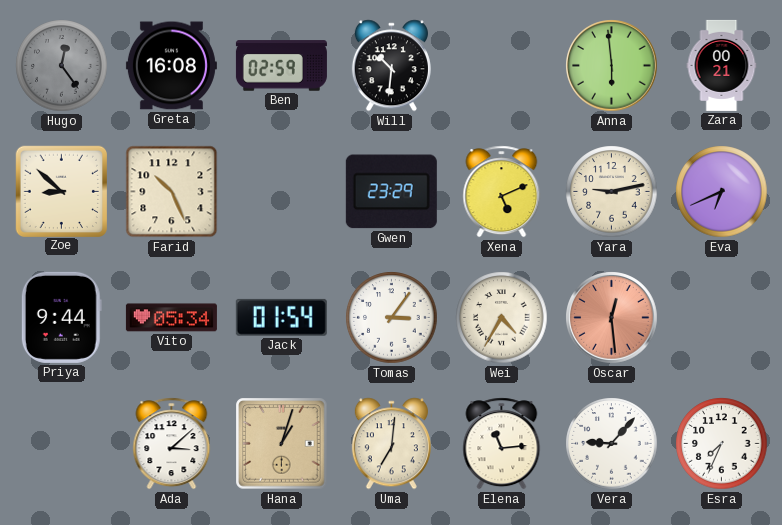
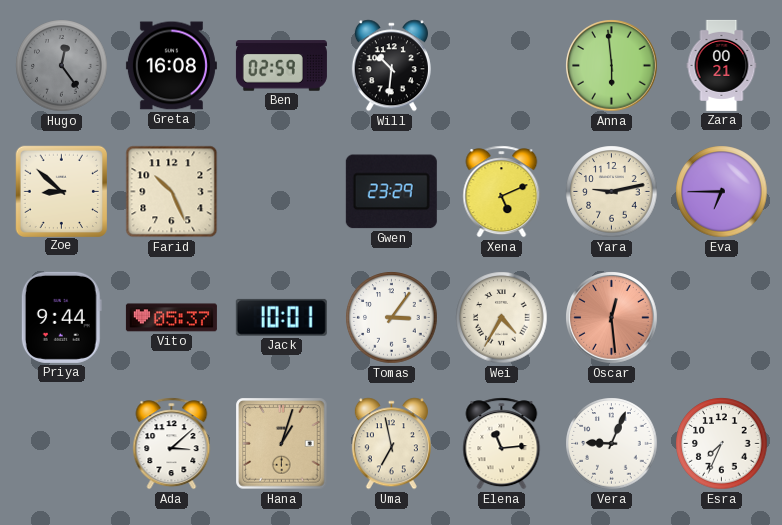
Eva: 6:41 -> 6:45 (722, 192)
Vito: 05:34 -> 05:37 (171, 318)
Jack: 01:54 -> 10:01 (281, 317)
Uma: 7:01 -> 6:58 (391, 444)
Vera: 9:07 -> 9:04 (612, 444)
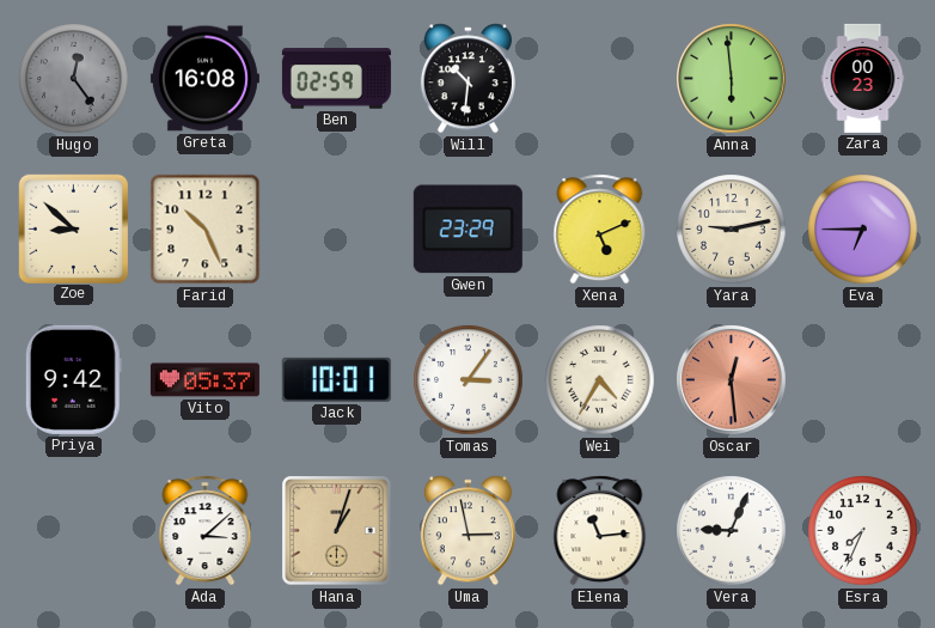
Zara: 00:21 -> 00:23 (863, 78)
Priya: 9:44 -> 9:42 (73, 379)
Uma: 6:58 -> 2:58 (467, 531)
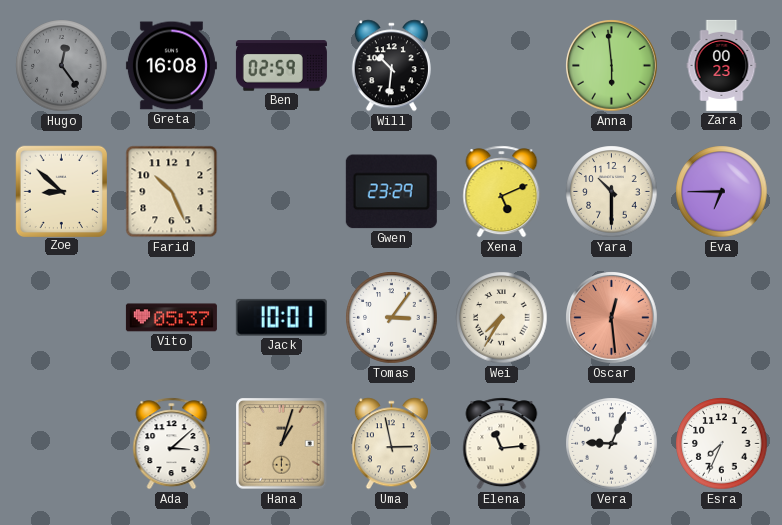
Yara: 9:13 -> 10:30 (612, 192)
Priya: 9:42 -> none (73, 379)
Wei: 4:35 -> 7:35 (502, 318)
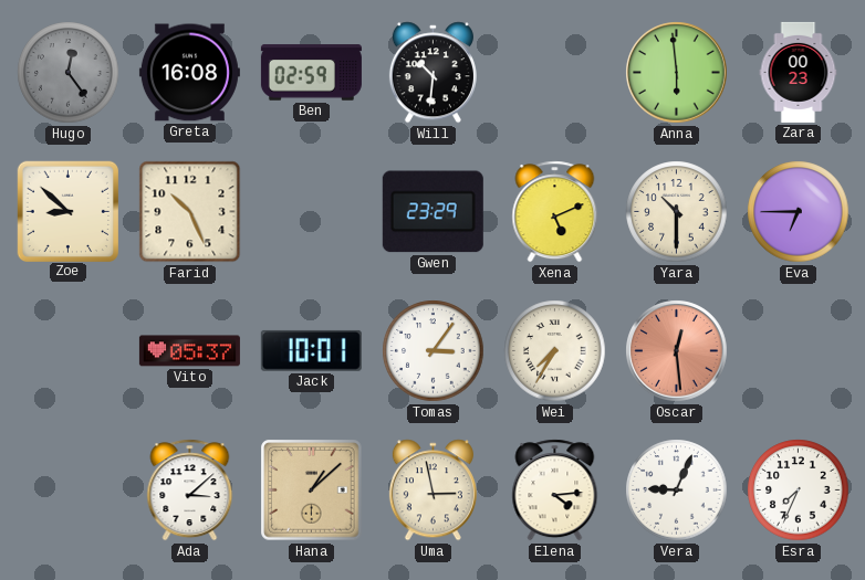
Hana: 1:03 -> 1:08 (312, 491)
Elena: 11:14 -> 4:14 (555, 491)
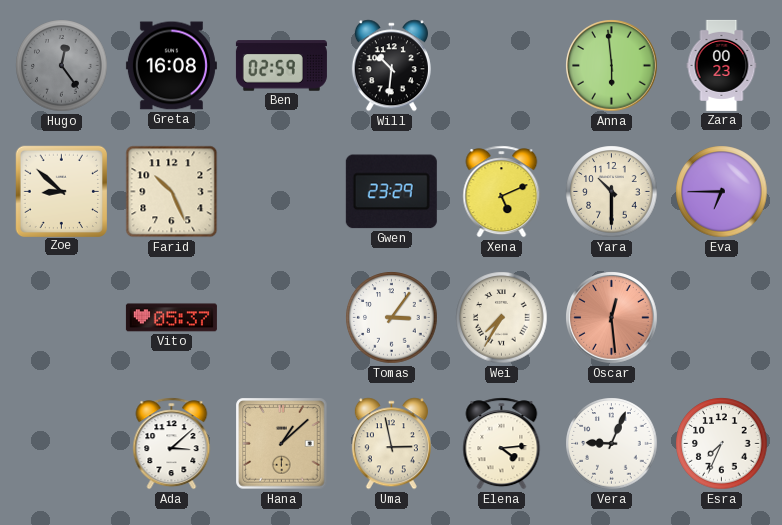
Jack: 10:01 -> none (311, 350)
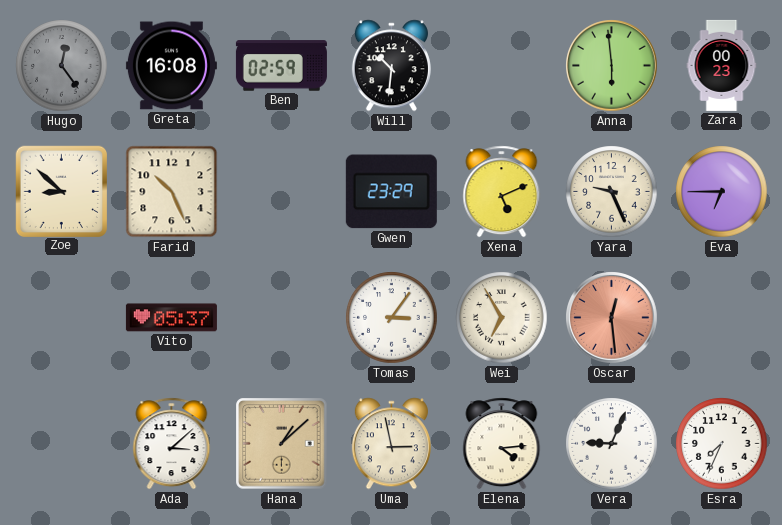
Yara: 10:30 -> 9:26 (612, 192)
Wei: 7:35 -> 6:55 (502, 318)
